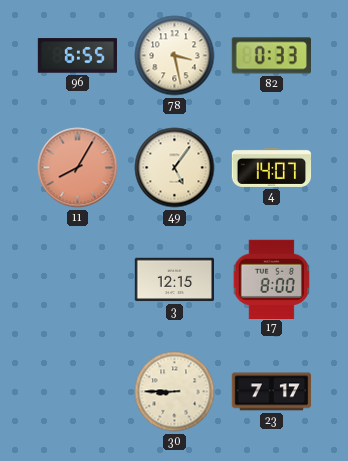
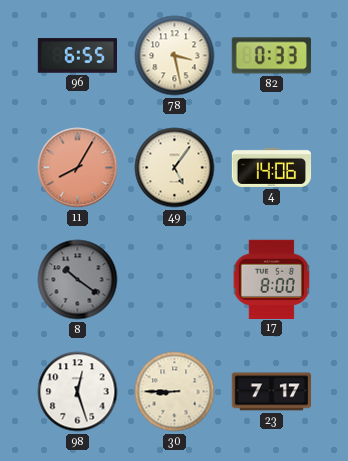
4: 14:07 -> 14:06 (272, 167)
8: none -> 10:21 (78, 280)
3: 12:15 -> none (175, 280)
98: none -> 12:27 (78, 392)
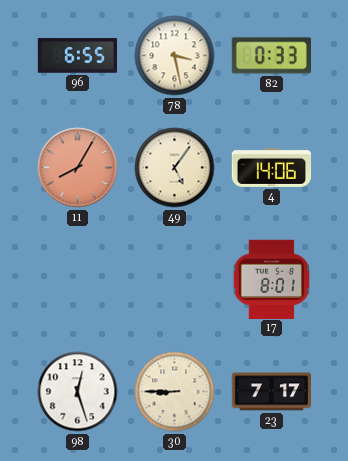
8: 10:21 -> none (78, 280)
17: 8:00 -> 8:01 (271, 279)
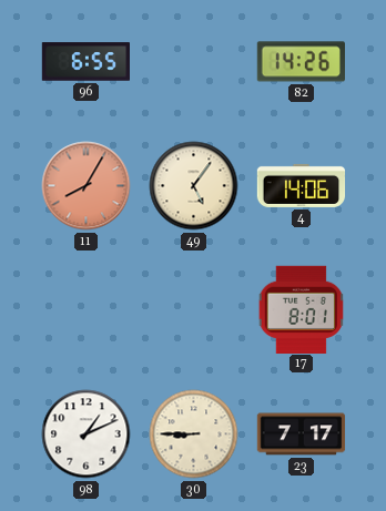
78: 3:28 -> none (175, 56)
82: 0:33 -> 14:26 (301, 62)
98: 12:27 -> 1:11 (87, 435)
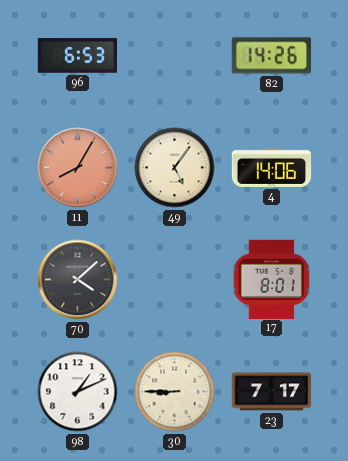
96: 6:55 -> 6:53 (78, 56)
70: none -> 4:08 (78, 280)
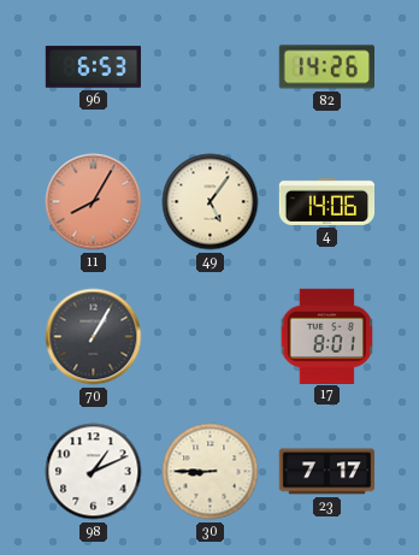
70: 4:08 -> 1:05 (94, 337)
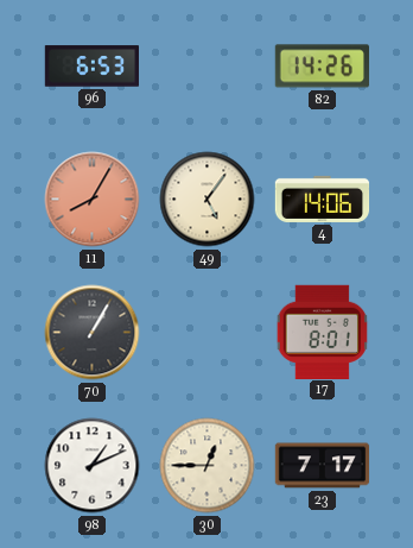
30: 8:45 -> 12:45 (208, 466)
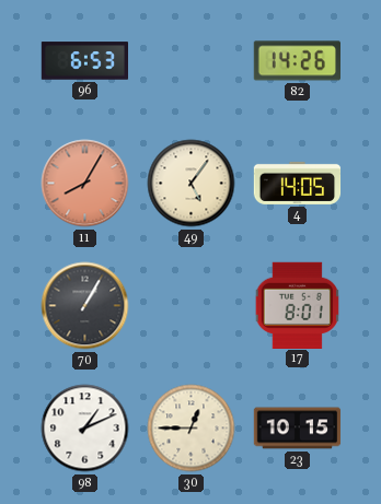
4: 14:06 -> 14:05 (298, 183)
23: 7:17 -> 10:15 (298, 429)
